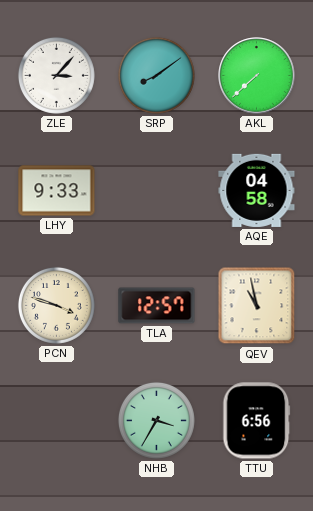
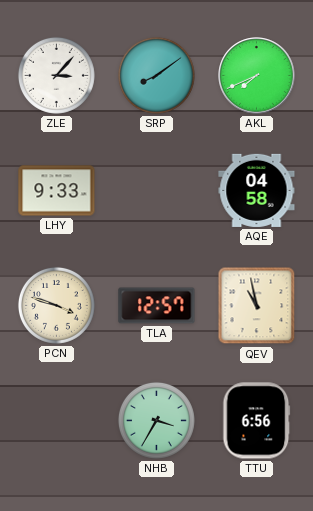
AKL: 7:38 -> 7:41 (257, 76)
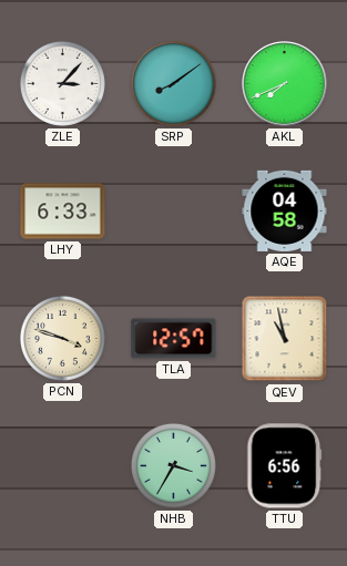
LHY: 9:33 -> 6:33 (63, 212)
